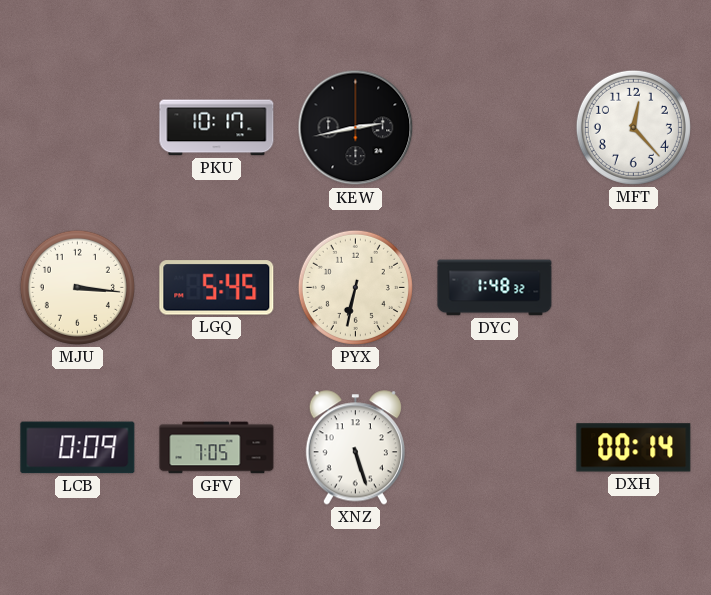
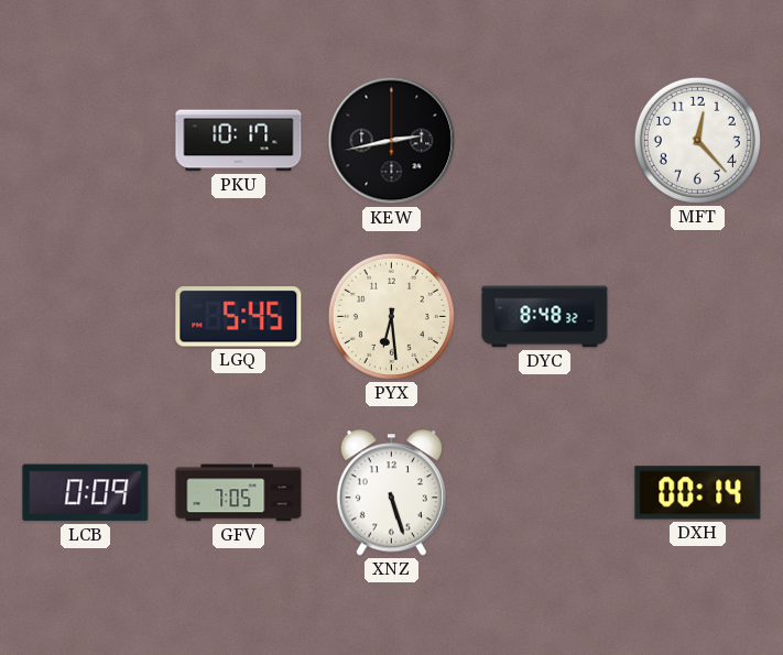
MJU: 3:16 -> none (77, 287)
PYX: 6:32 -> 6:29 (391, 316)
DYC: 1:48 -> 8:48 (545, 317)
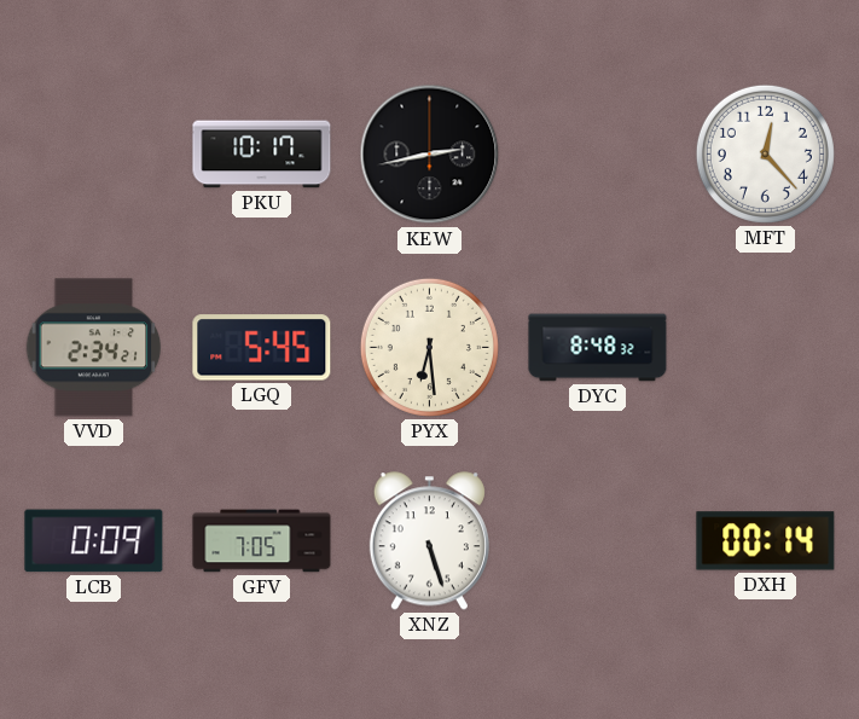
VVD: none -> 2:34 (94, 348)
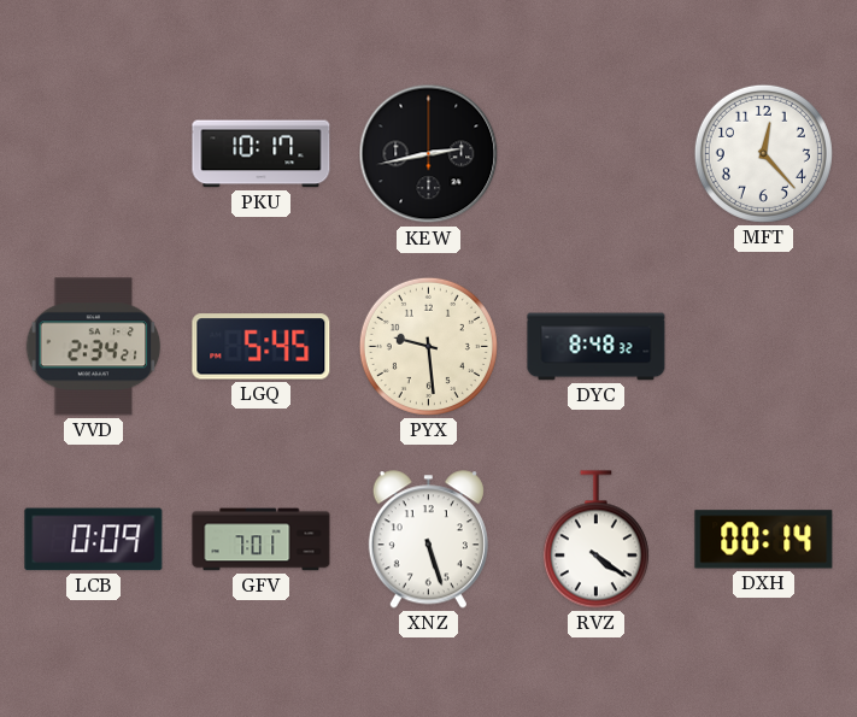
PYX: 6:29 -> 9:29 (428, 346)
GFV: 7:05 -> 7:01 (262, 540)
RVZ: none -> 4:21 (595, 540)
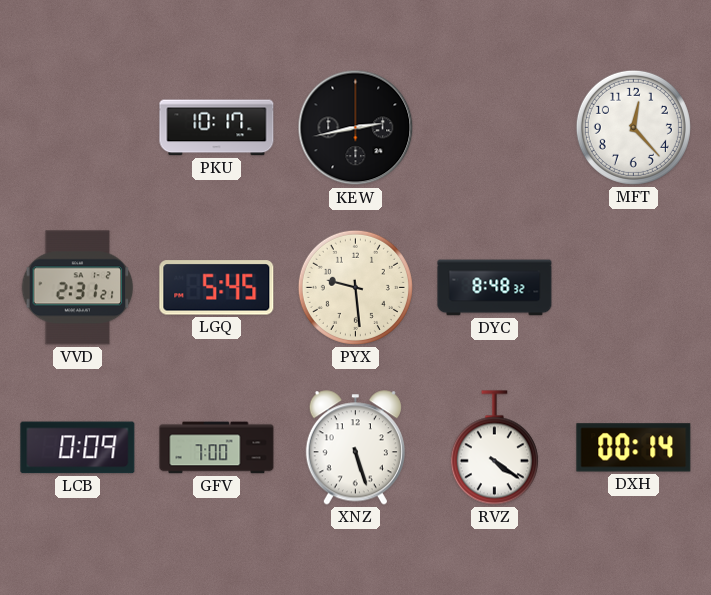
VVD: 2:34 -> 2:31 (78, 288)
GFV: 7:01 -> 7:00 (217, 448)
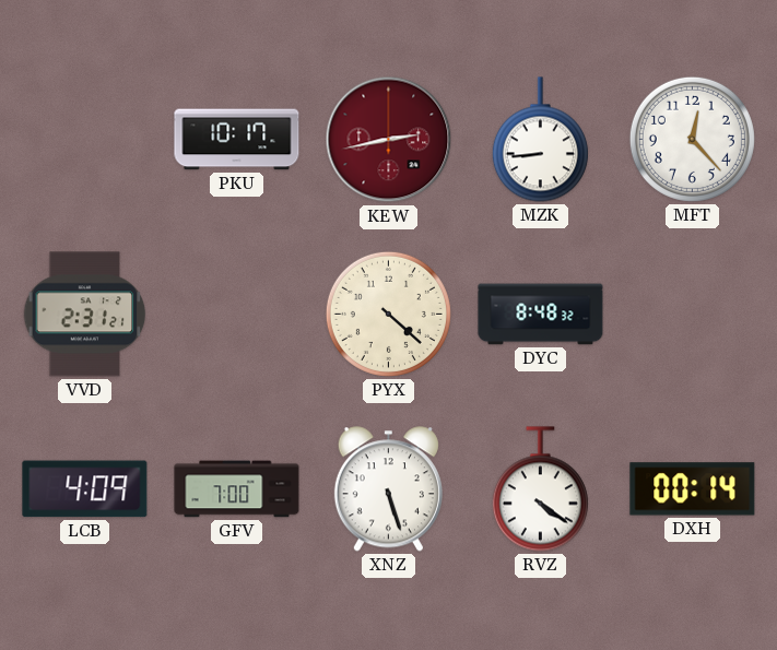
KEW dial: black -> burgundy (389, 140)
MZK: none -> 8:44 (540, 140)
LGQ: 5:45 -> none (217, 288)
PYX: 9:29 -> 4:22 (388, 314)
LCB: 0:09 -> 4:09 (85, 489)
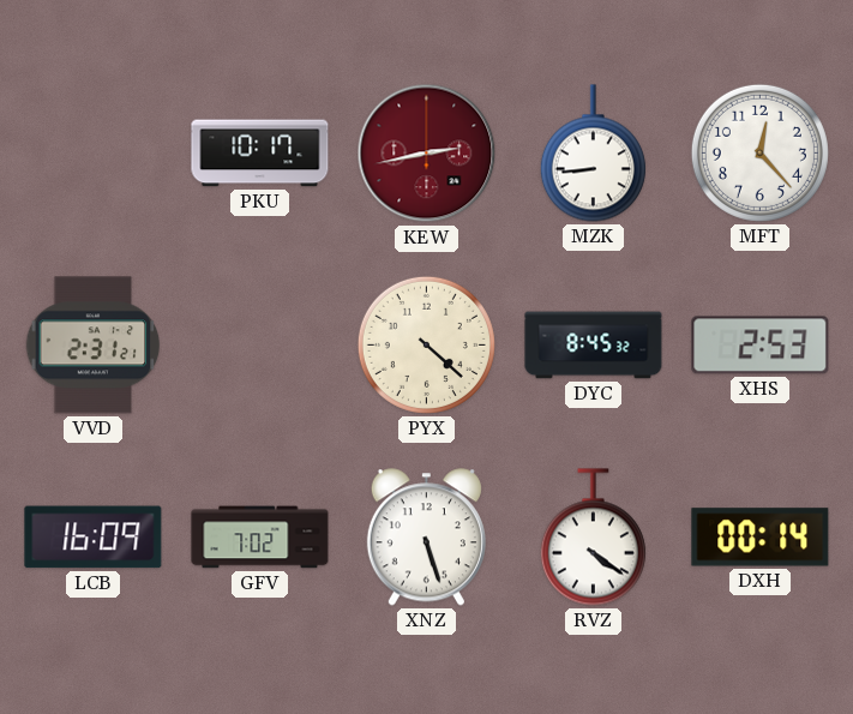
DYC: 8:48 -> 8:45 (594, 346)
XHS: none -> 2:53 (761, 346)
LCB: 4:09 -> 16:09 (94, 538)
GFV: 7:00 -> 7:02 (260, 538)
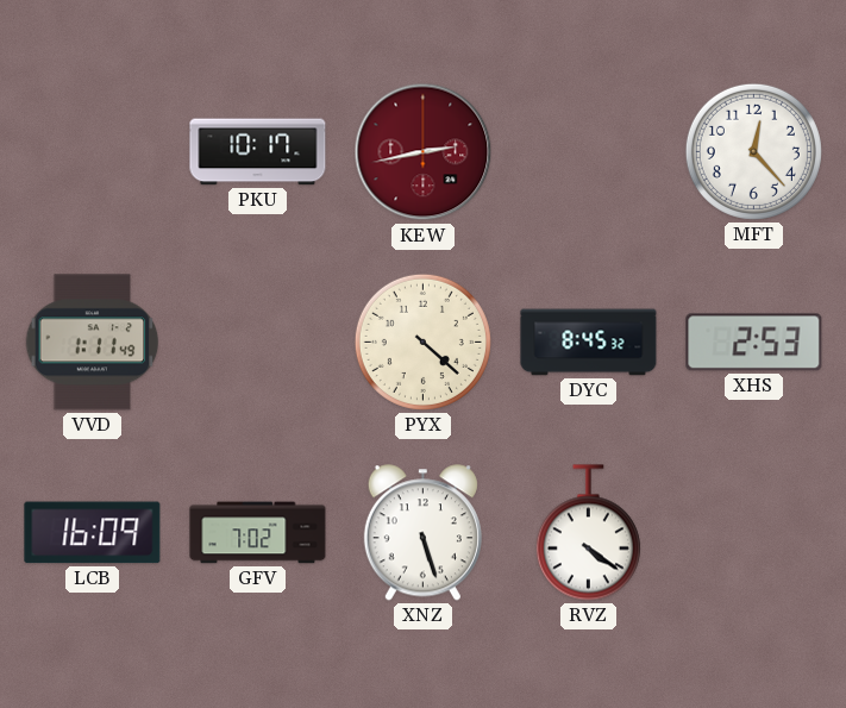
MZK: 8:44 -> none (593, 154)
VVD: 2:31 -> 1:11 (93, 343)
DXH: 00:14 -> none (761, 538)
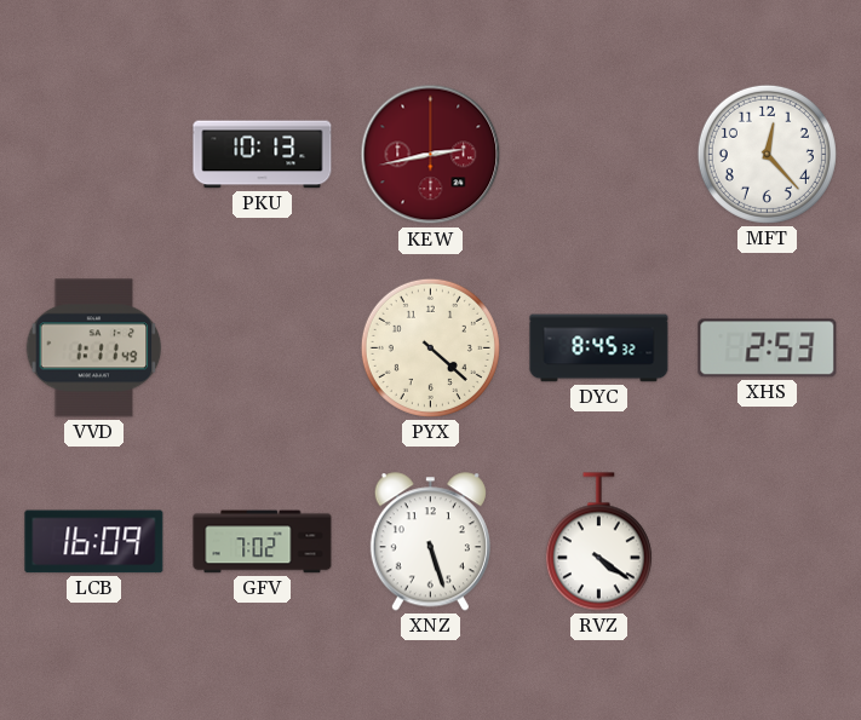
PKU: 10:17 -> 10:13 (263, 155)
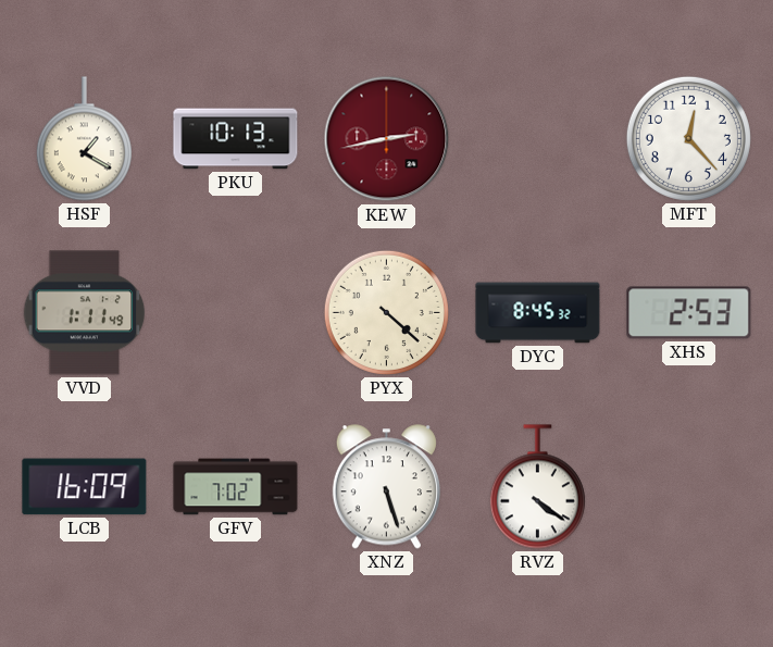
HSF: none -> 1:20 (84, 139)
